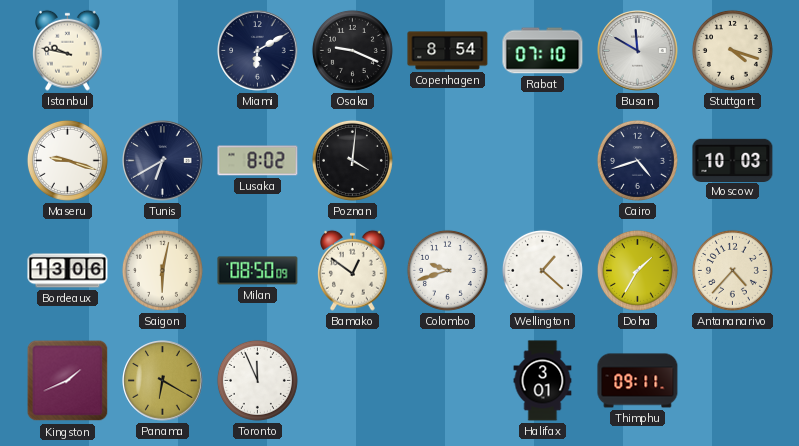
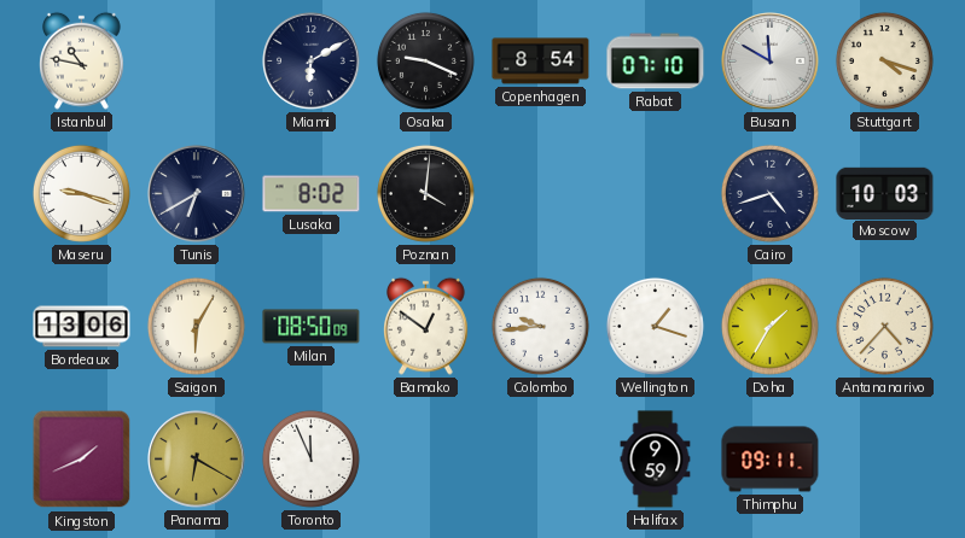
Istanbul: 9:47 -> 10:47 (82, 60)
Saigon: 6:02 -> 6:05 (196, 326)
Colombo: 9:42 -> 9:44 (540, 326)
Wellington: 1:22 -> 1:18 (655, 326)
Halifax: 3:01 -> 9:59 (656, 460)
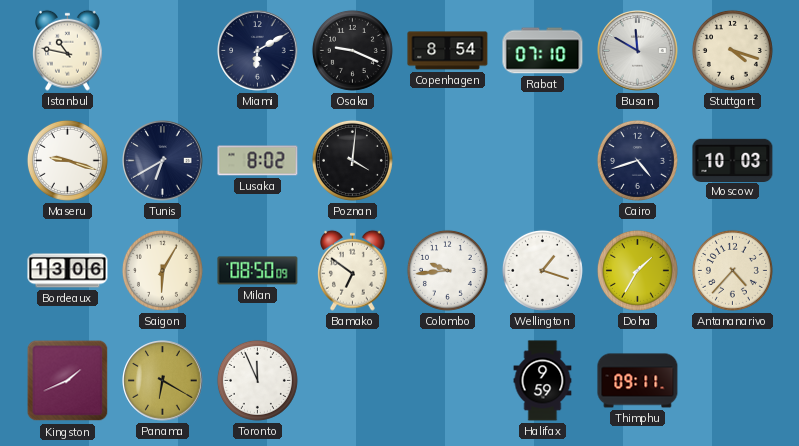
Bamako: 12:51 -> 6:51 (353, 270)
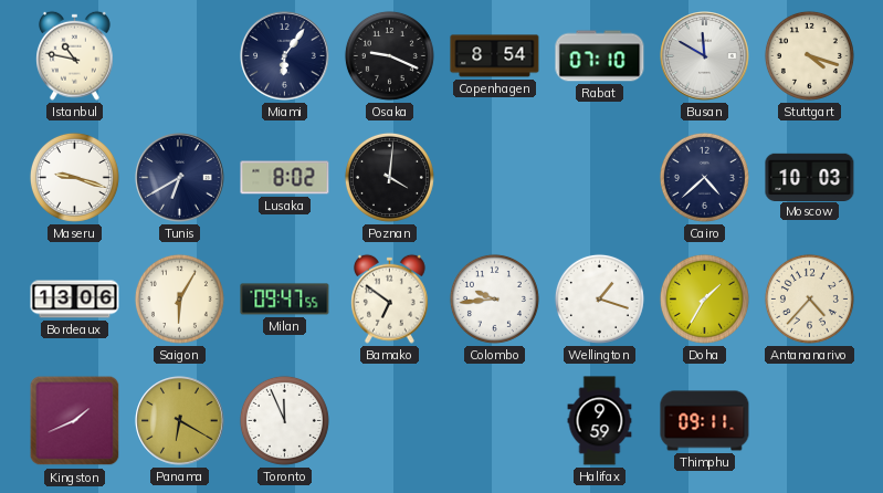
Miami: 6:10 -> 6:06 (285, 56)
Cairo: 4:42 -> 4:38 (704, 177)
Milan: 08:50 -> 09:47 (285, 300)
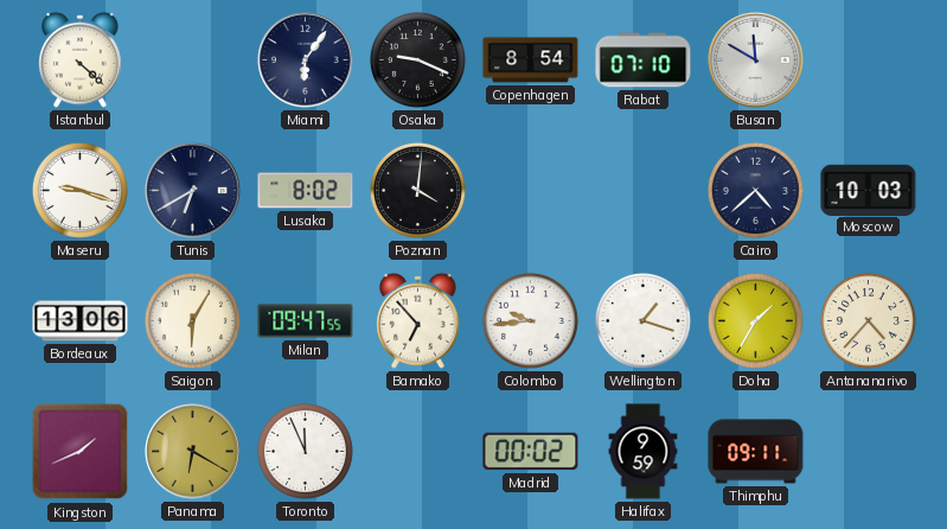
Istanbul: 10:47 -> 4:22 (81, 59)
Stuttgart: 4:18 -> none (809, 55)
Bamako: 6:51 -> 6:53 (418, 320)
Madrid: none -> 00:02 (531, 452)
